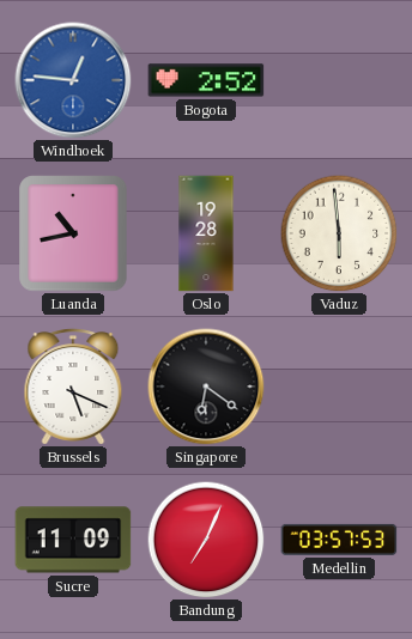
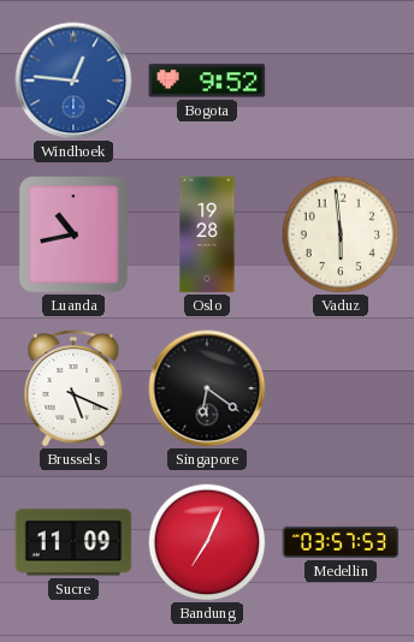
Bogota: 2:52 -> 9:52 (207, 81)
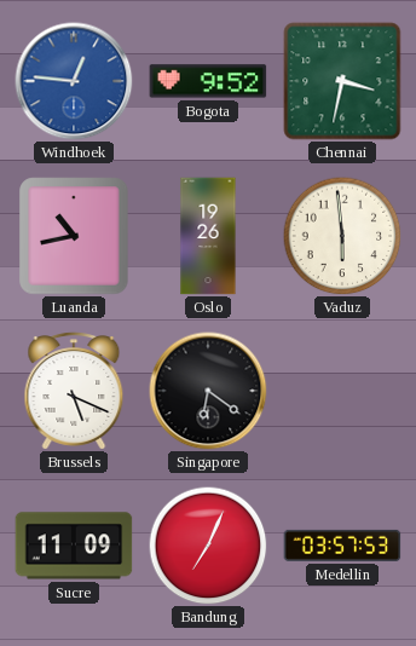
Chennai: none -> 3:32 (342, 81)
Oslo: 19:28 -> 19:26 (208, 236)
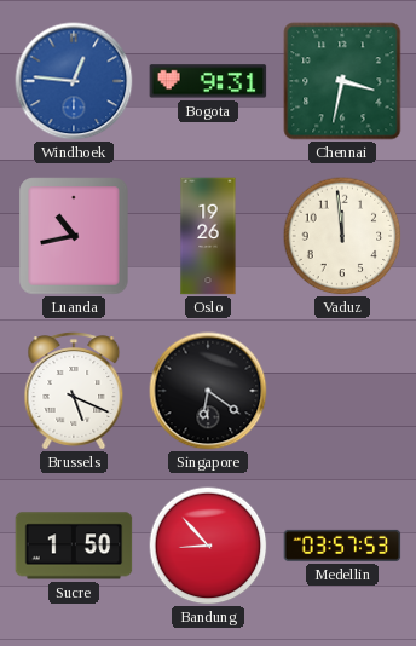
Bogota: 9:52 -> 9:31 (208, 81)
Vaduz: 5:59 -> 11:59 (342, 236)
Sucre: 11:09 -> 1:50 (74, 546)
Bandung: 7:04 -> 8:53 (208, 546)
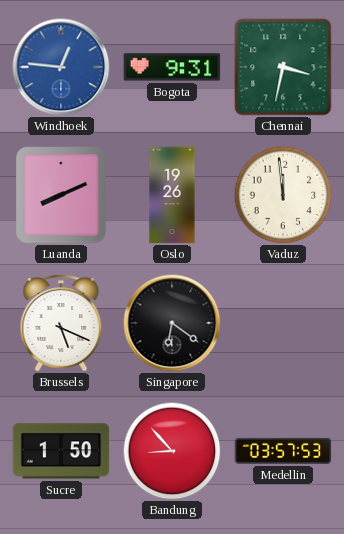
Luanda: 10:43 -> 8:11 (61, 195)
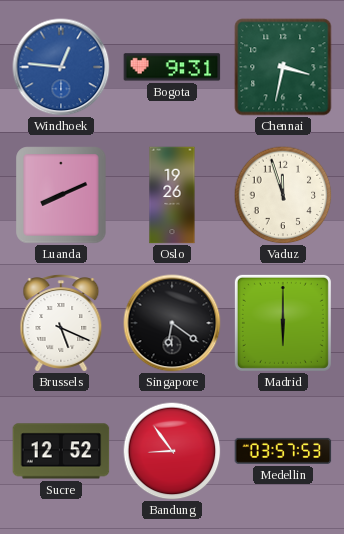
Vaduz: 11:59 -> 11:57 (283, 195)
Madrid: none -> 6:00 (283, 323)
Sucre: 1:50 -> 12:52 (61, 451)
Bandung: 8:53 -> 8:54 (172, 451)
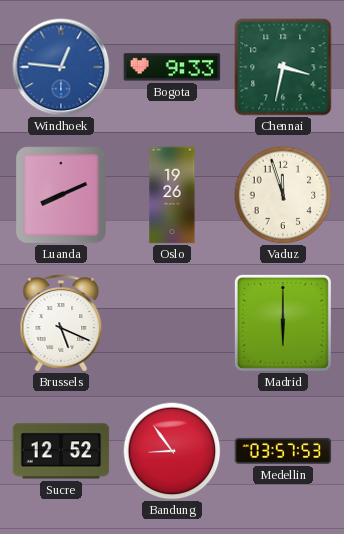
Bogota: 9:31 -> 9:33 (172, 67)
Singapore: 6:21 -> none (172, 323)
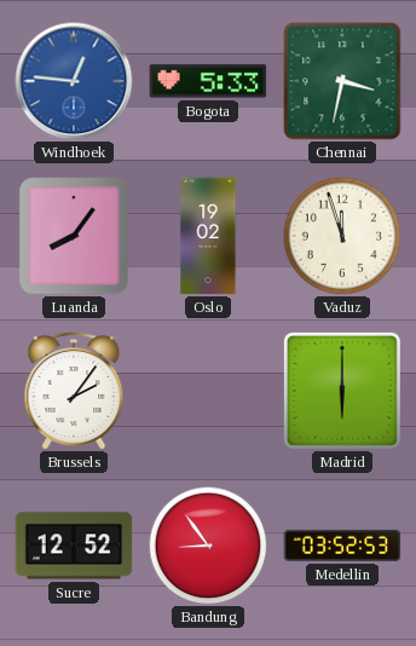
Bogota: 9:33 -> 5:33 (208, 81)
Luanda: 8:11 -> 8:06 (74, 236)
Oslo: 19:26 -> 19:02 (208, 236)
Brussels: 5:19 -> 2:06 (74, 391)
Medellin: 03:57 -> 03:52 (342, 546)
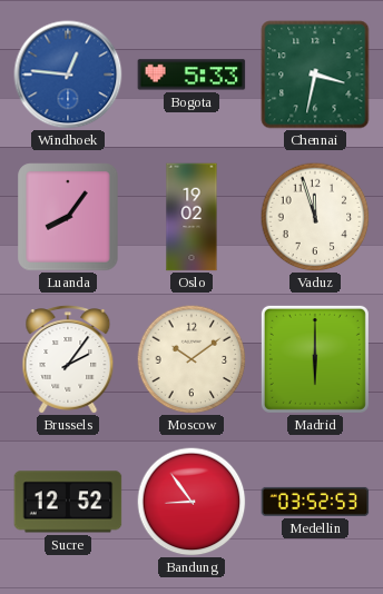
Moscow: none -> 10:09 (191, 359)
